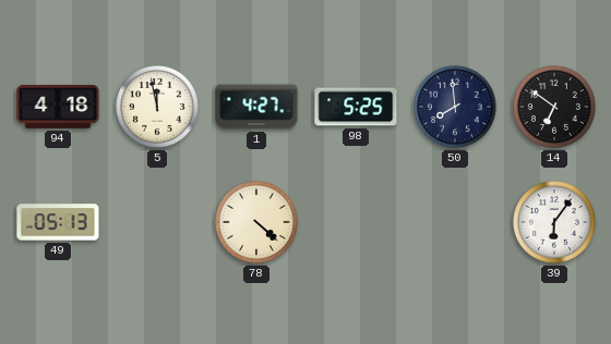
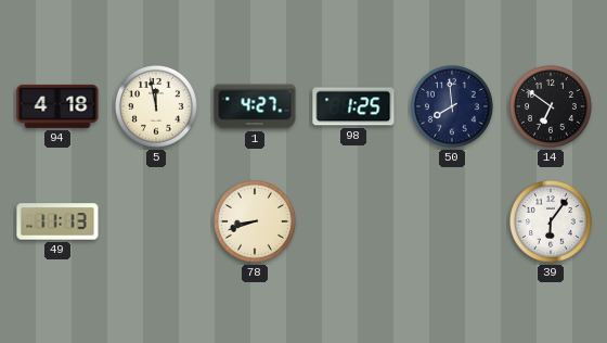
98: 5:25 -> 1:25 (353, 106)
49: 05:13 -> 11:13 (57, 221)
78: 4:22 -> 8:42 (256, 223)
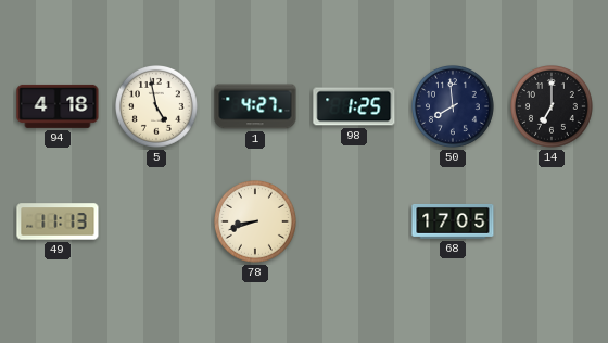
5: 11:58 -> 4:58 (157, 107)
14: 6:51 -> 7:00 (553, 107)
68: none -> 17:05 (453, 221)
39: 6:06 -> none (552, 223)
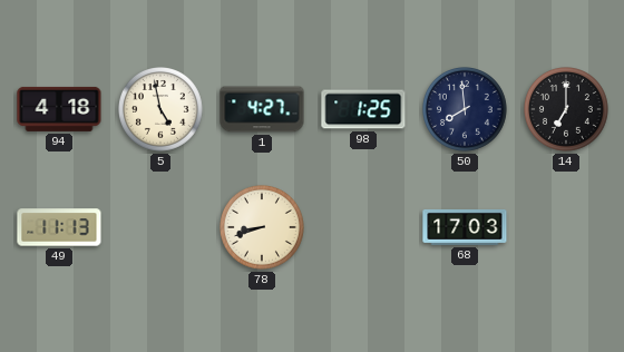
68: 17:05 -> 17:03 (465, 227)
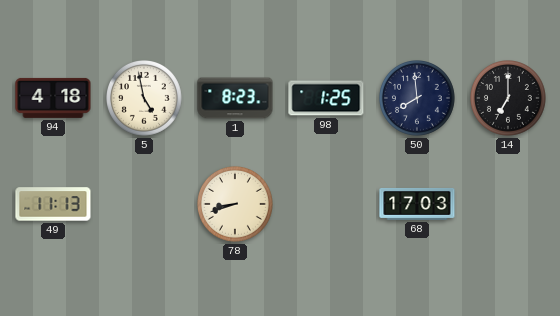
1: 4:27 -> 8:23 (235, 98)
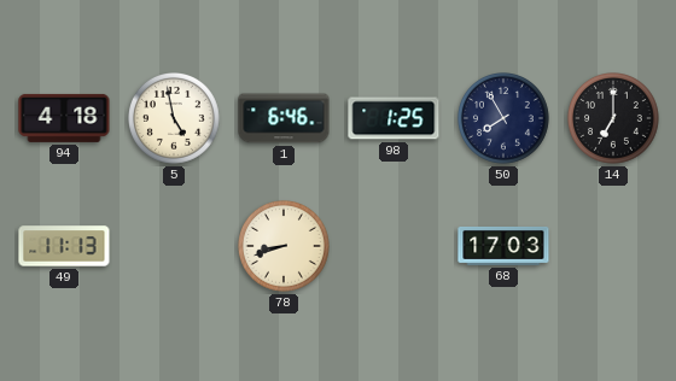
1: 8:23 -> 6:46 (284, 118)
50: 7:59 -> 7:55 (505, 119)
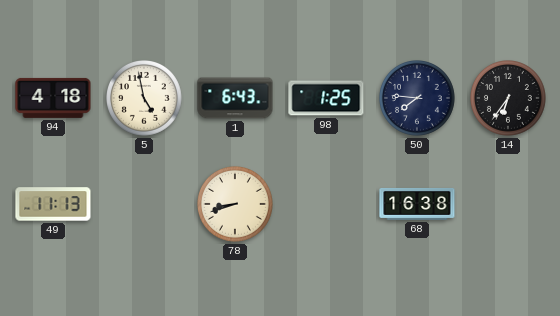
1: 6:46 -> 6:43 (235, 98)
50: 7:55 -> 7:46 (418, 99)
14: 7:00 -> 6:36 (509, 99)
68: 17:03 -> 16:38 (417, 204)
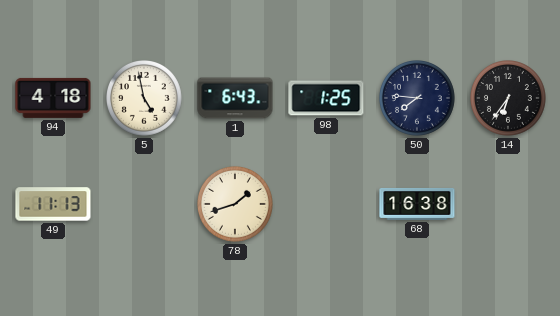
78: 8:42 -> 1:42 (236, 205)
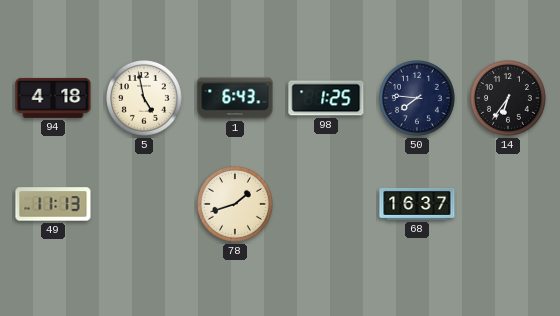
68: 16:38 -> 16:37 (417, 204)
